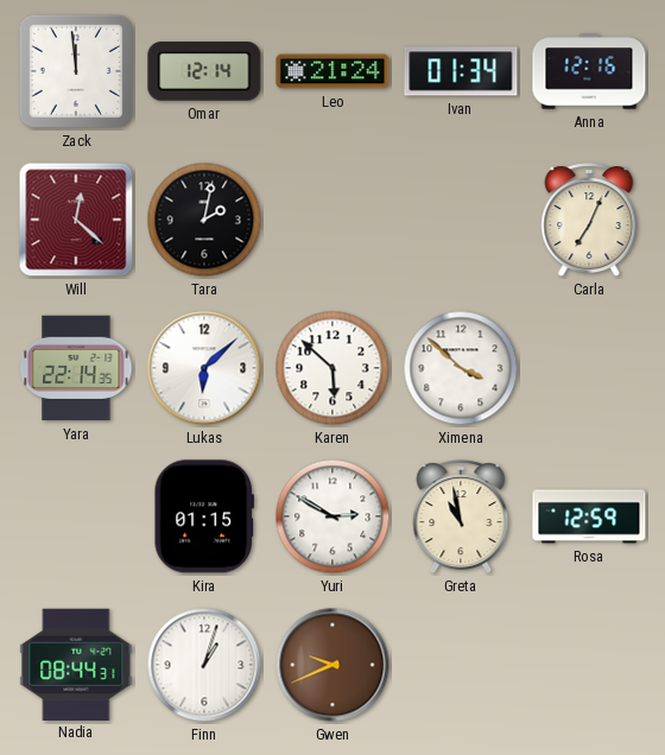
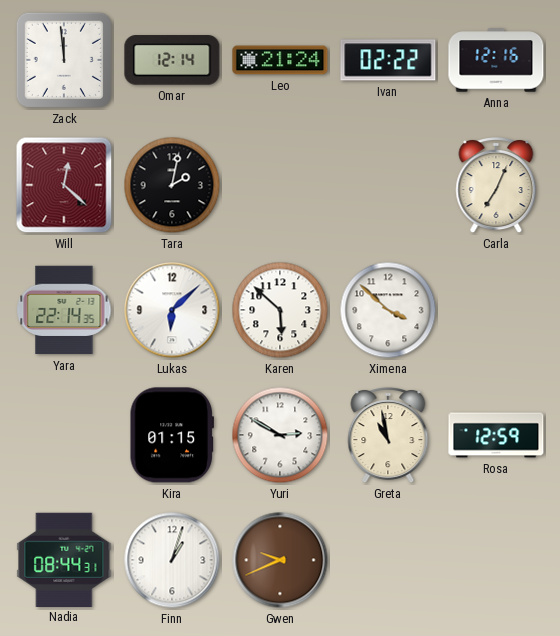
Ivan: 01:34 -> 02:22 (388, 60)
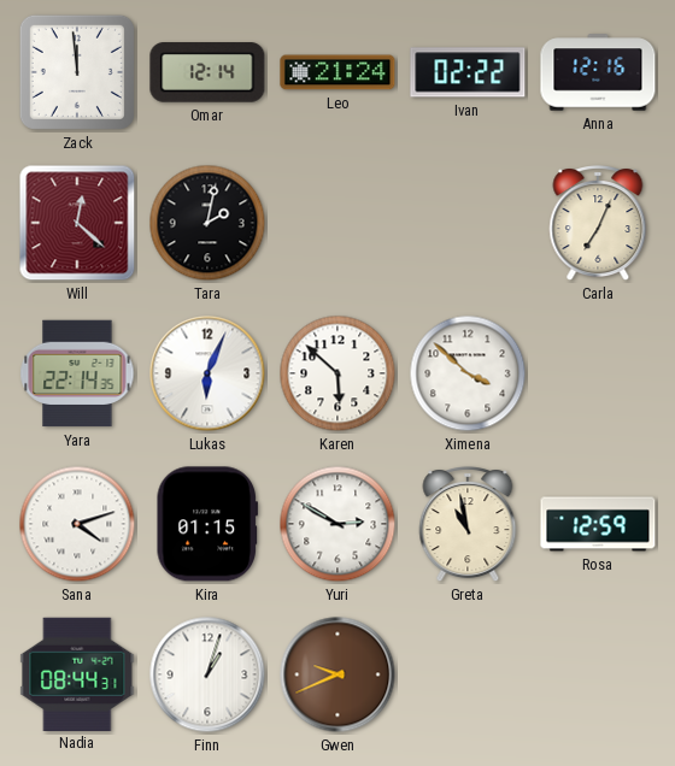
Lukas: 6:08 -> 6:04 (207, 373)
Sana: none -> 4:12 (77, 524)
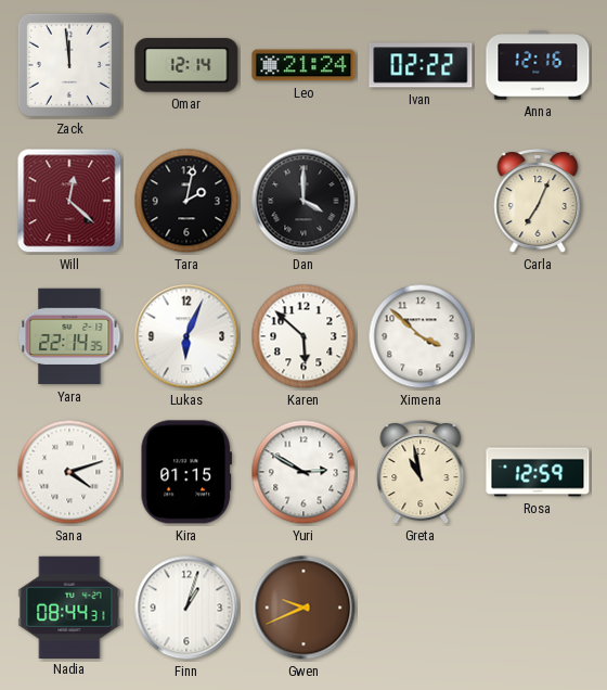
Dan: none -> 4:00 (303, 201)
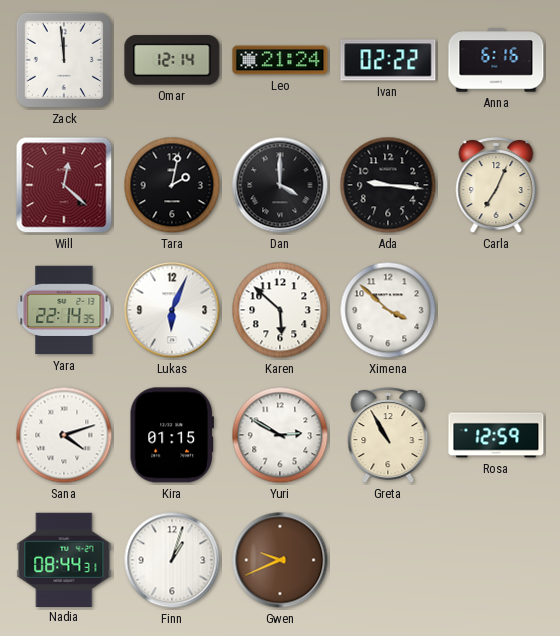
Anna: 12:16 -> 6:16 (496, 60)
Ada: none -> 9:16 (388, 185)
Greta: 10:58 -> 10:55 (388, 436)
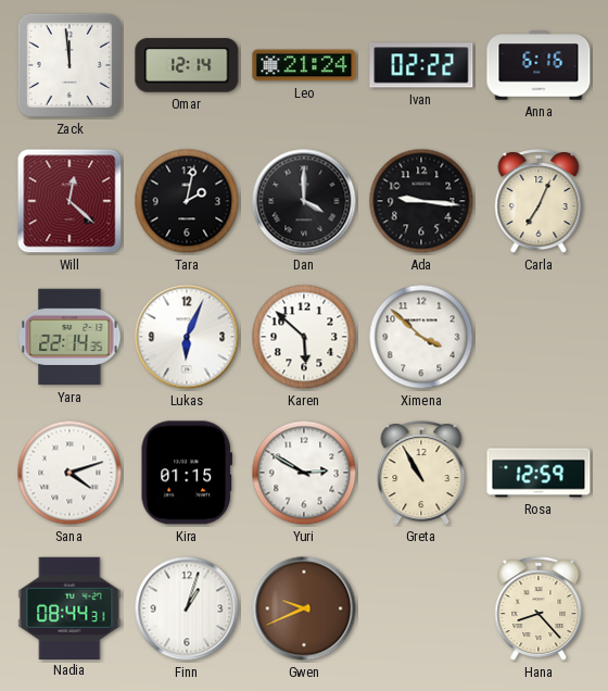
Hana: none -> 8:23 (539, 610)
